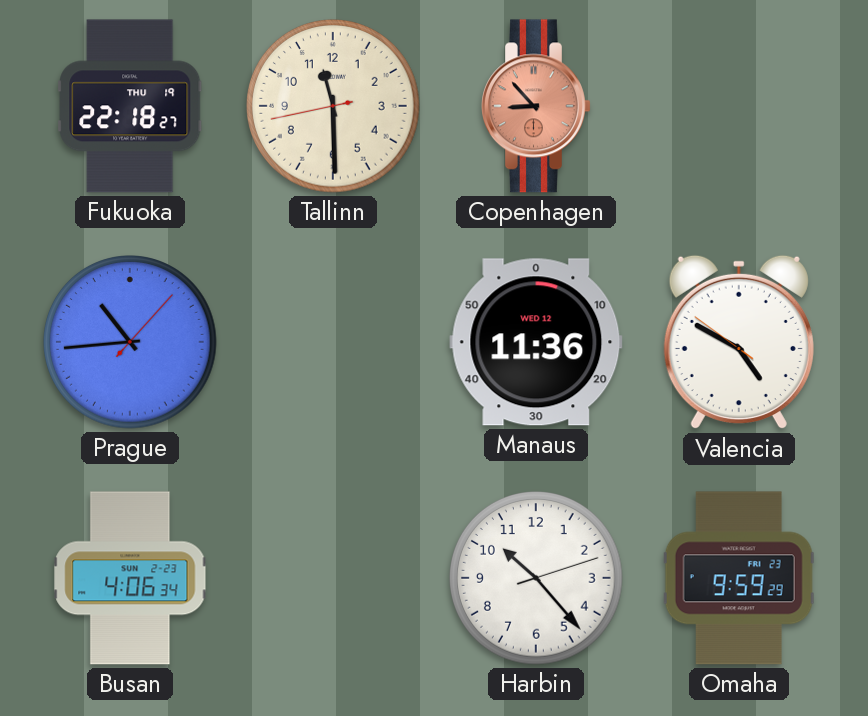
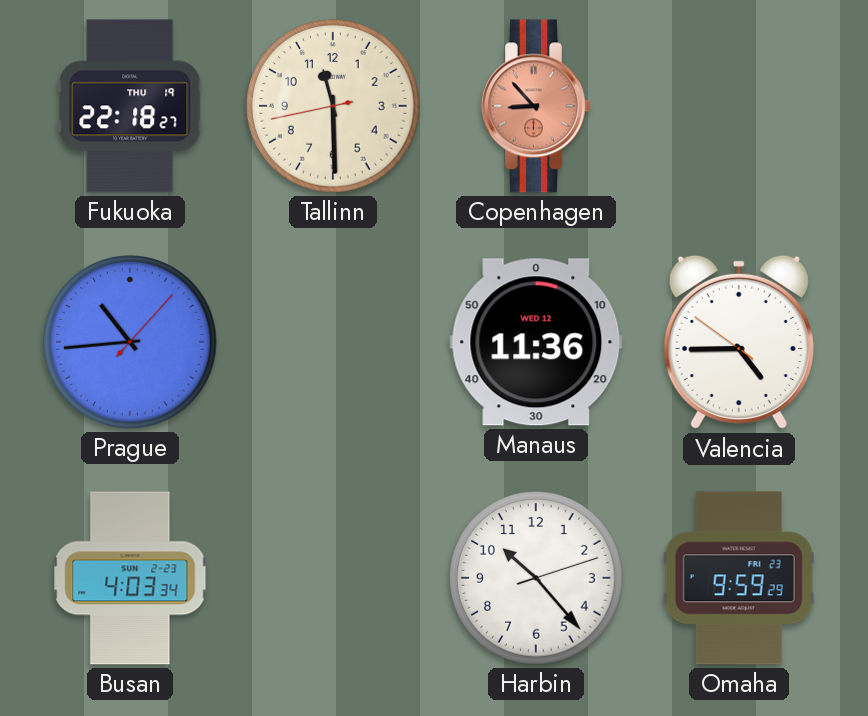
Valencia: 4:49 -> 4:44 (739, 342)
Busan: 4:06 -> 4:03 (130, 578)
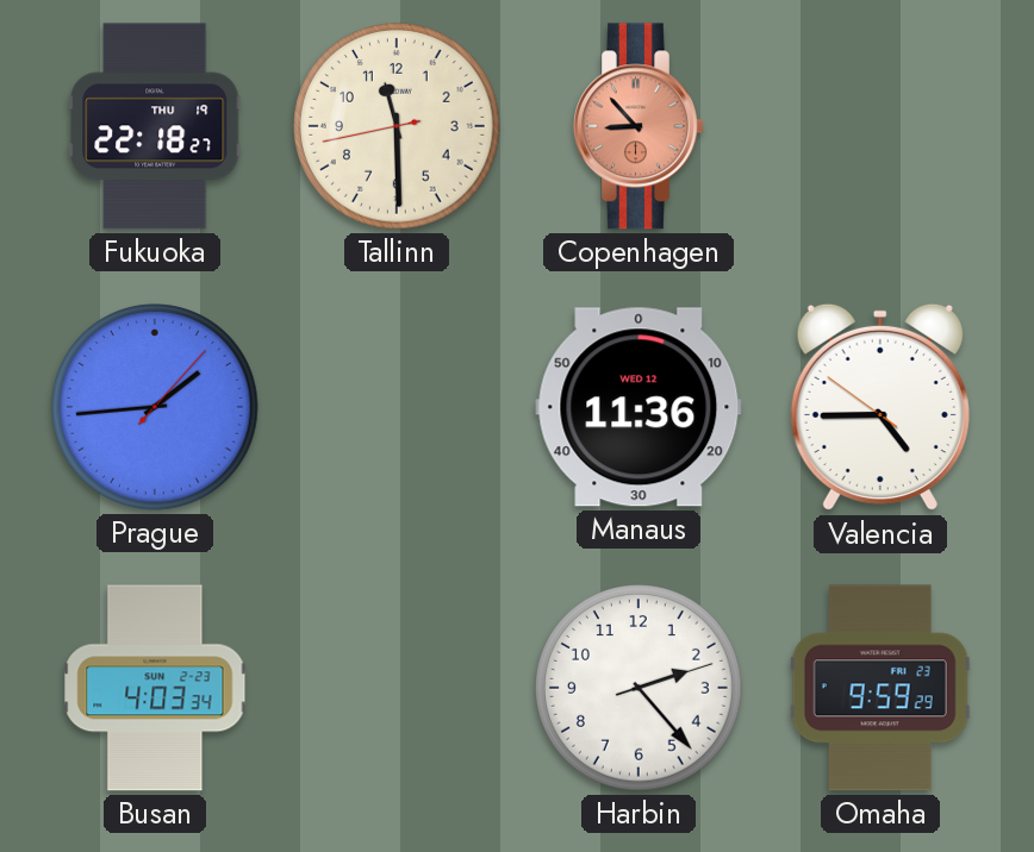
Prague: 10:44 -> 1:44 (156, 408)
Harbin: 10:23 -> 2:23 (640, 689)
